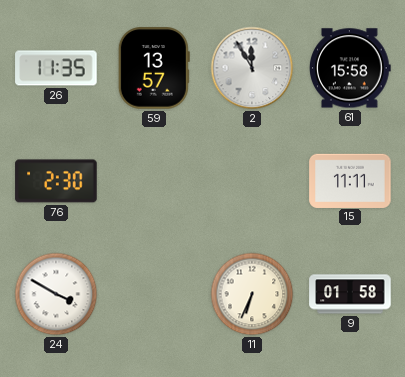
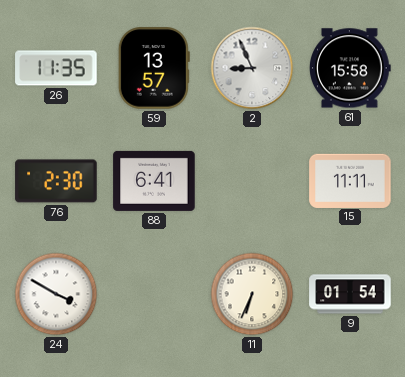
2: 11:55 -> 8:56 (252, 68)
88: none -> 6:41 (154, 181)
9: 01:58 -> 01:54 (350, 294)
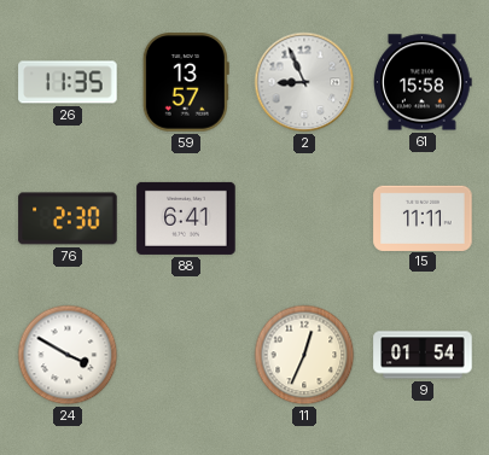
11: 6:34 -> 12:34 (304, 355)
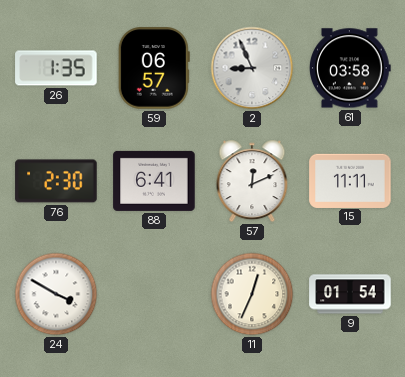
26: 11:35 -> 1:35 (56, 68)
59: 13:57 -> 06:57 (154, 68)
61: 15:58 -> 03:58 (351, 68)
57: none -> 12:11 (252, 181)
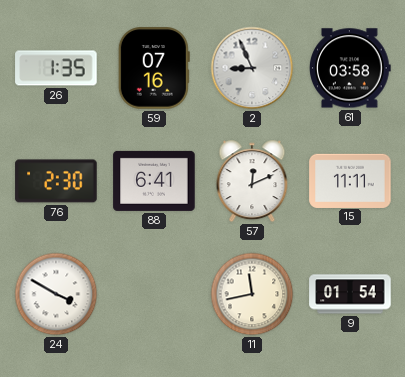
59: 06:57 -> 07:16 (154, 68)
11: 12:34 -> 11:43 (252, 294)
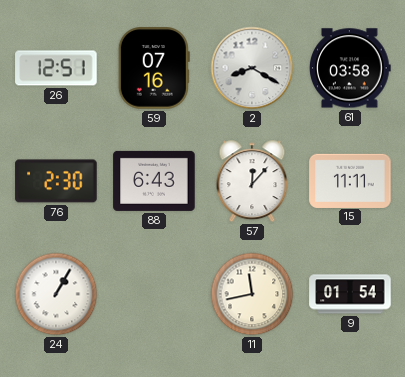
26: 1:35 -> 12:51 (56, 68)
2: 8:56 -> 8:20 (252, 68)
88: 6:41 -> 6:43 (154, 181)
57: 12:11 -> 12:07 (252, 181)
24: 3:50 -> 1:05 (56, 294)
